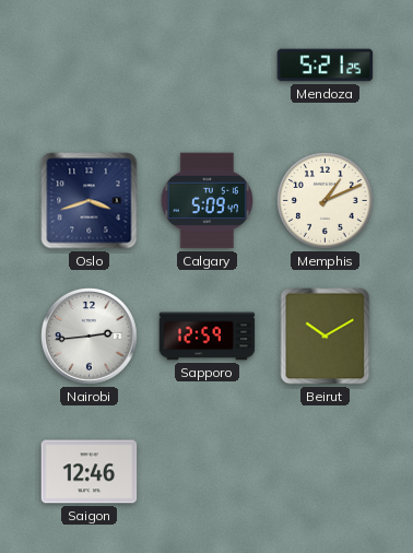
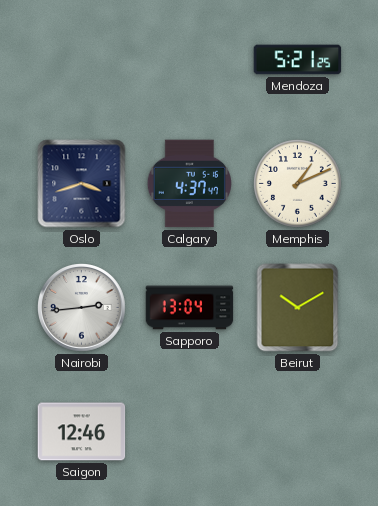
Calgary: 5:09 -> 4:37 (189, 184)
Sapporo: 12:59 -> 13:04 (190, 308)
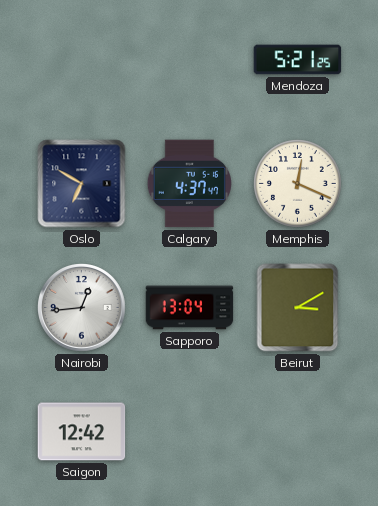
Oslo: 3:42 -> 6:50 (82, 184)
Memphis: 1:11 -> 12:19 (298, 184)
Nairobi: 2:44 -> 12:44 (82, 308)
Beirut: 10:10 -> 3:10 (298, 308)
Saigon: 12:46 -> 12:42 (82, 432)
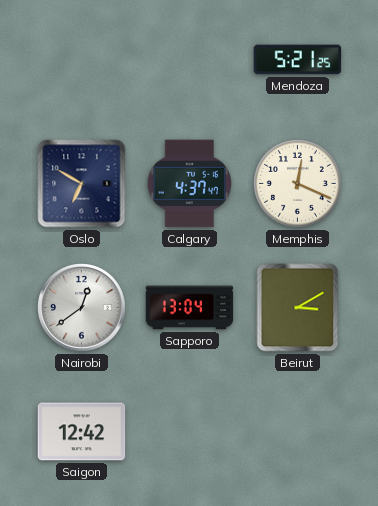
Nairobi: 12:44 -> 12:39 (82, 308)
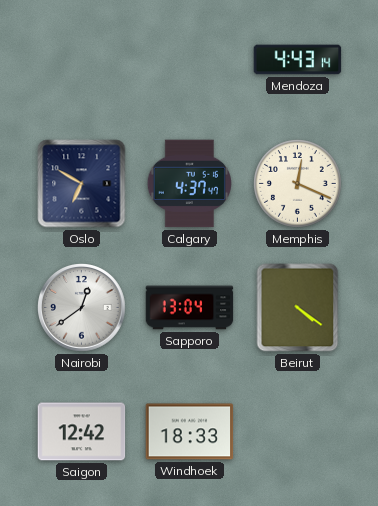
Mendoza: 5:21 -> 4:43 (298, 60)
Beirut: 3:10 -> 4:21 (298, 308)
Windhoek: none -> 18:33 (190, 432)
